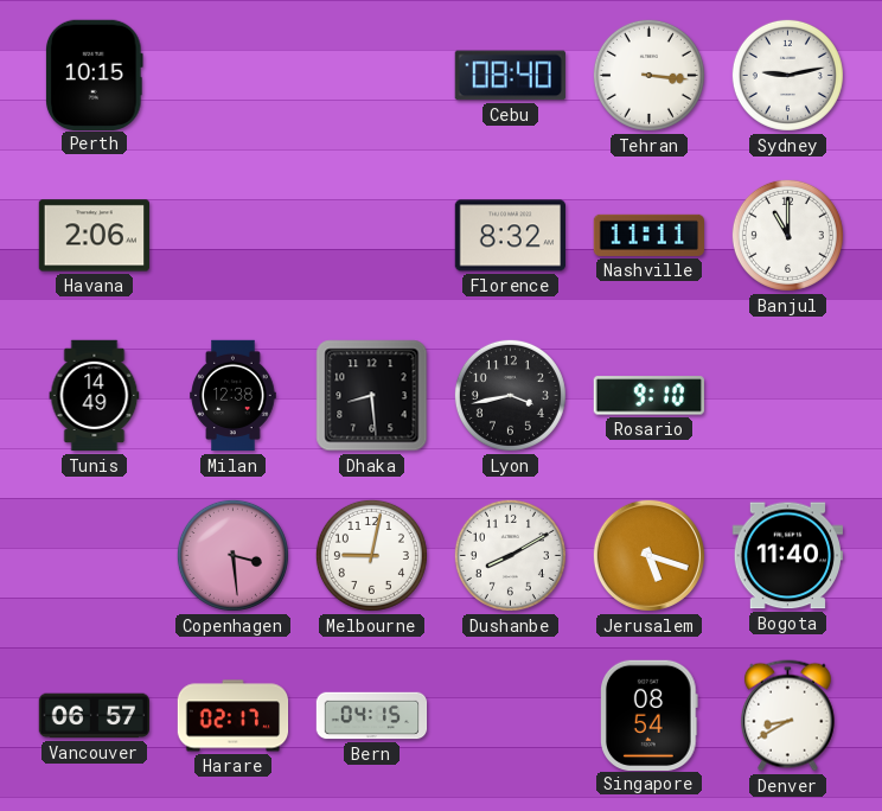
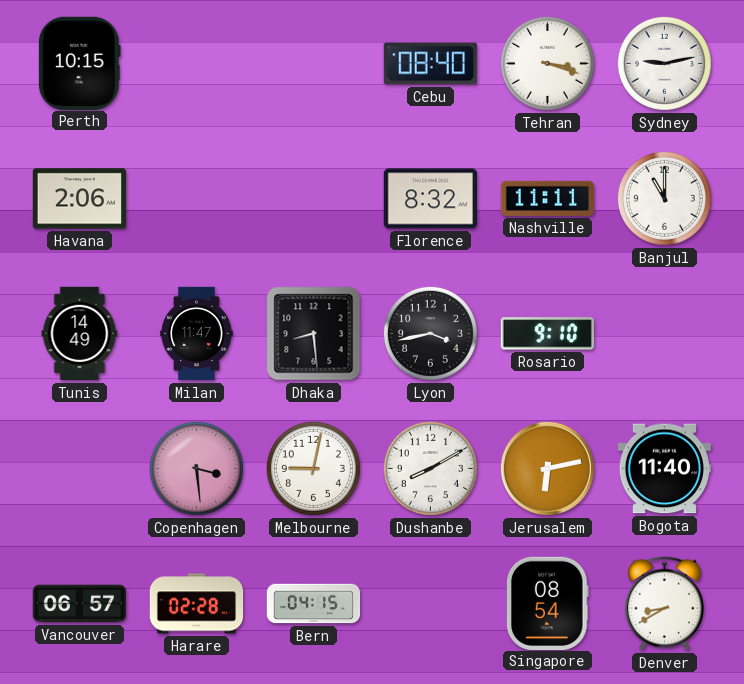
Tehran: 3:16 -> 3:18 (547, 63)
Milan: 12:38 -> 11:47 (197, 334)
Jerusalem: 5:18 -> 6:13 (547, 468)
Harare: 02:17 -> 02:28 (197, 604)
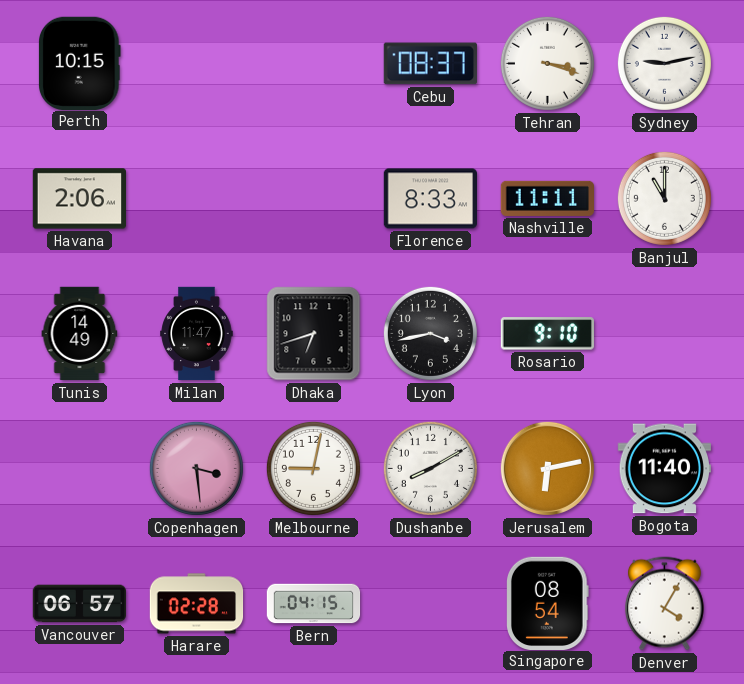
Cebu: 08:40 -> 08:37 (430, 64)
Florence: 8:32 -> 8:33 (430, 199)
Dhaka: 8:29 -> 6:42 (314, 334)
Denver: 8:40 -> 4:05 (664, 604)
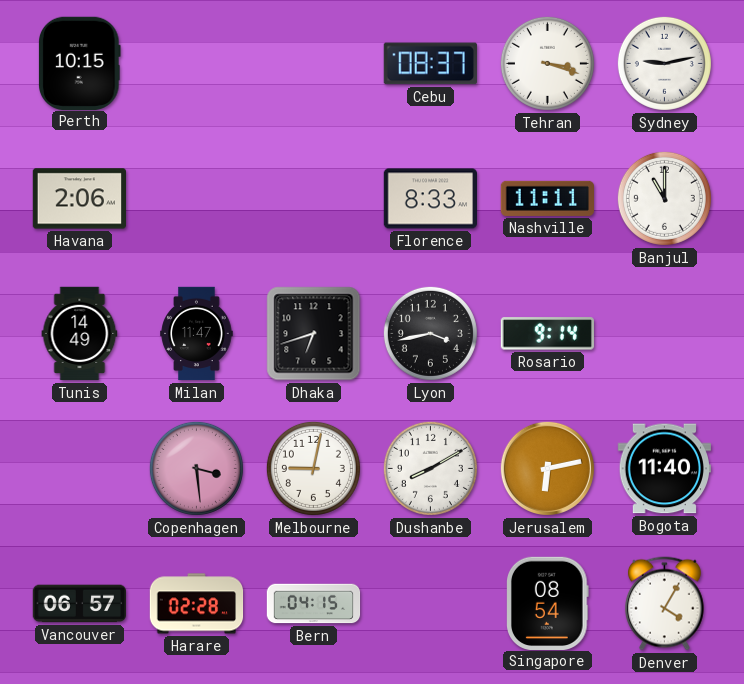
Rosario: 9:10 -> 9:14 (547, 334)
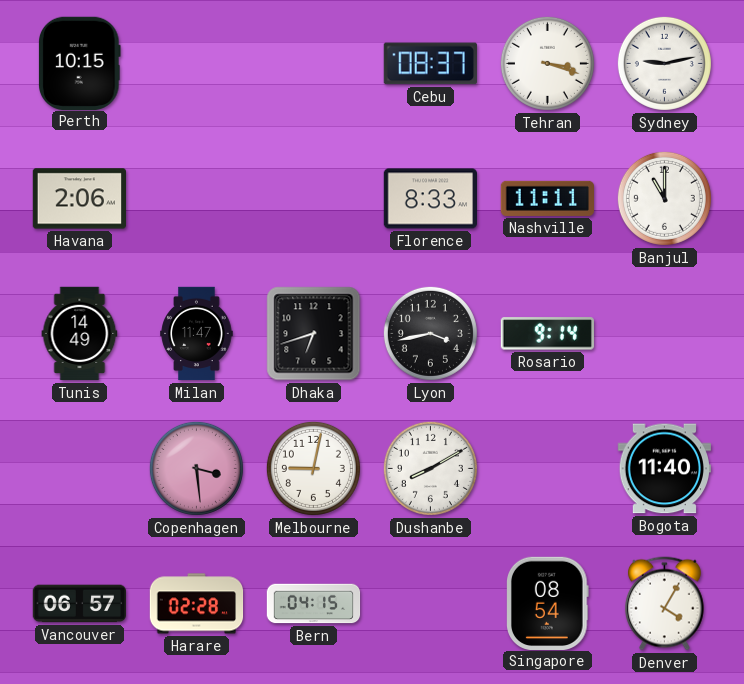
Jerusalem: 6:13 -> none (547, 468)
